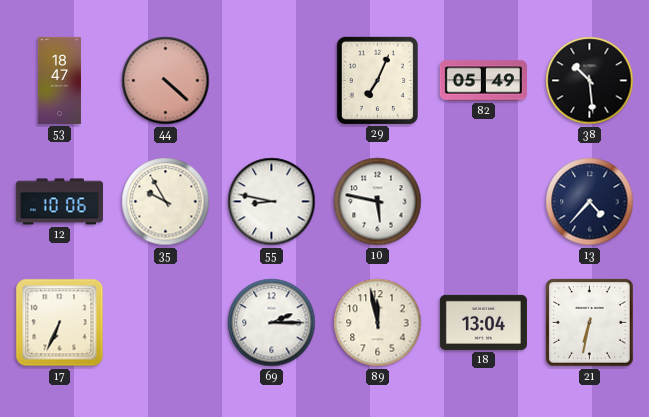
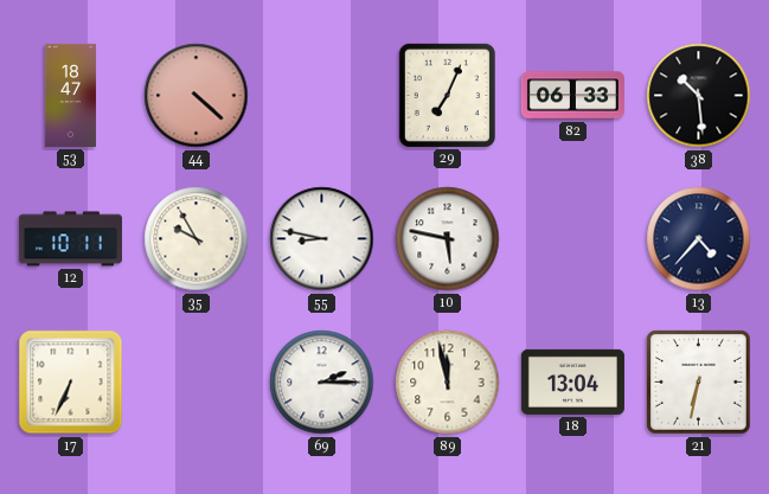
82: 05:49 -> 06:33 (572, 96)
12: 10:06 -> 10:11 (70, 239)
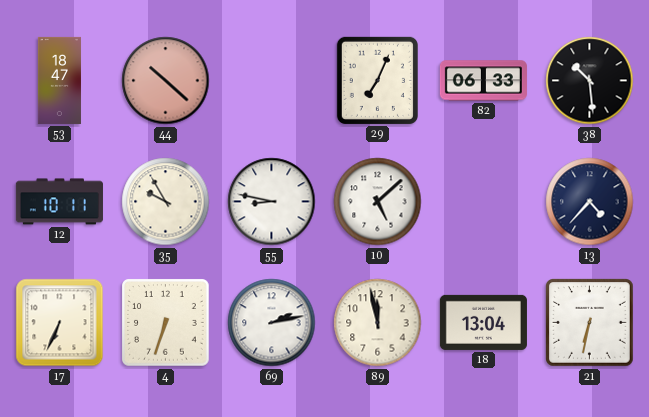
44: 4:22 -> 10:22 (166, 81)
10: 5:47 -> 5:08 (378, 202)
4: none -> 6:33 (166, 323)
69: 2:15 -> 2:13 (272, 323)
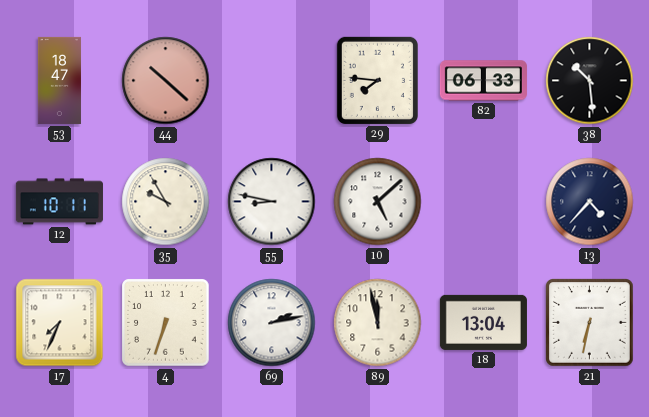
29: 7:04 -> 7:46 (377, 80)
17: 6:34 -> 7:34 (60, 323)
